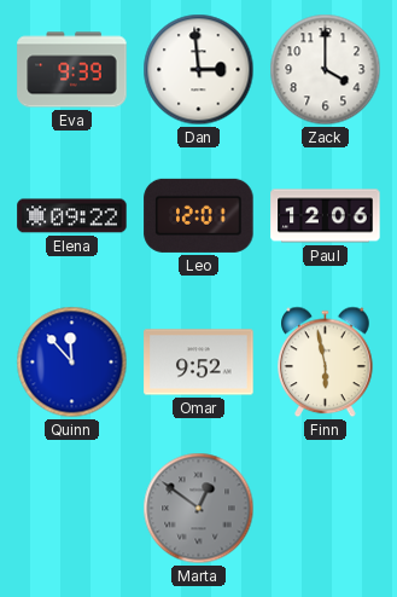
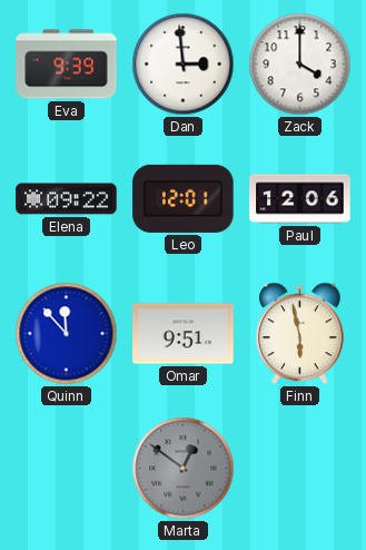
Omar: 9:52 -> 9:51 (184, 334)
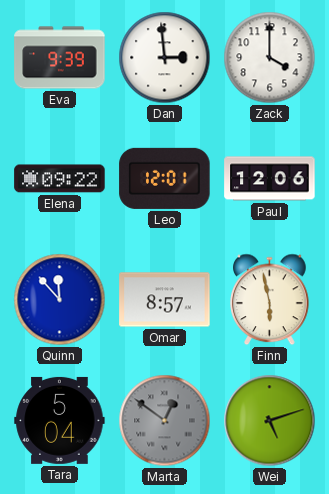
Omar: 9:51 -> 8:57 (165, 300)
Tara: none -> 5:04 (60, 420)
Wei: none -> 5:12 (270, 421)
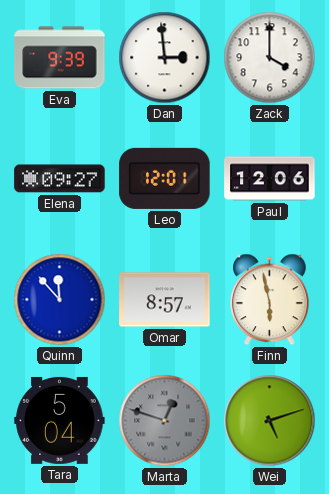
Elena: 09:22 -> 09:27 (60, 179)
Marta: 12:51 -> 12:48 (165, 421)
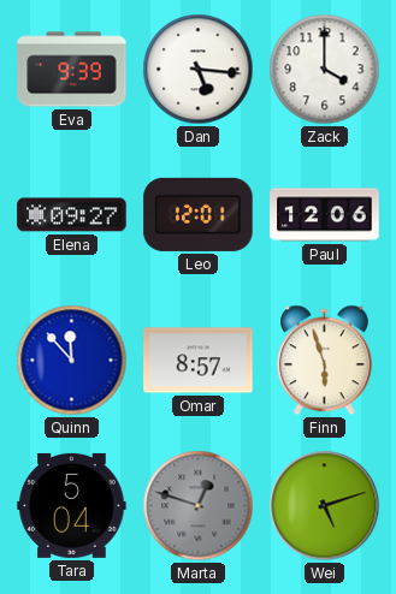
Dan: 2:59 -> 5:16 (199, 70)
Finn: 5:58 -> 5:57 (325, 361)
